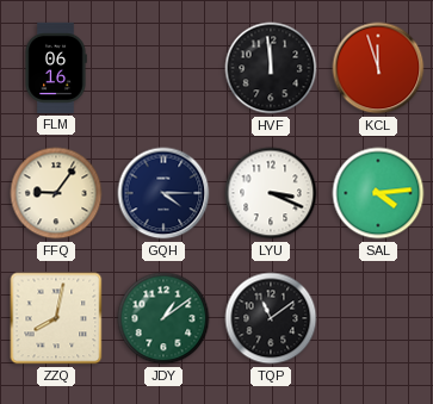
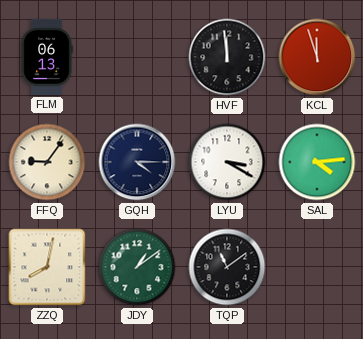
FLM: 06:16 -> 06:13 (47, 57)
LYU: 3:19 -> 3:20 (227, 162)
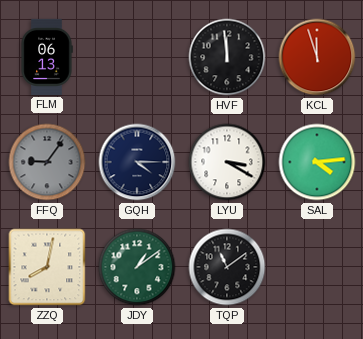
FFQ dial: cream -> grey (47, 162)
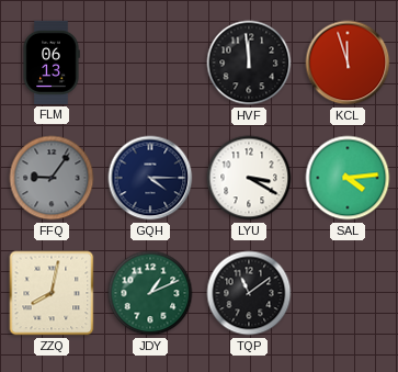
JDY: 1:09 -> 1:11 (150, 293)
